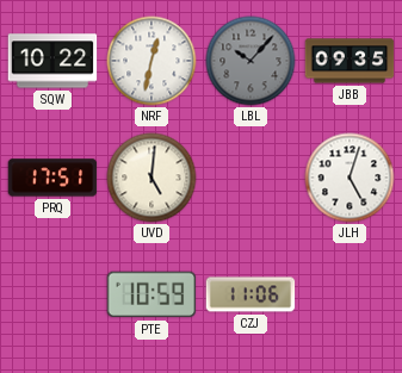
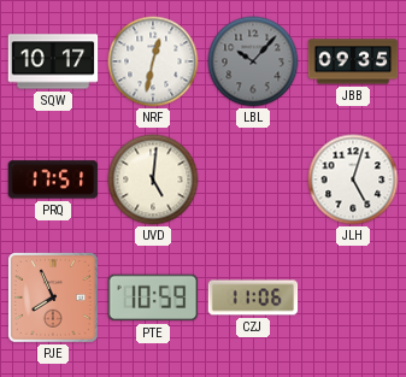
SQW: 10:22 -> 10:17 (53, 61)
PJE: none -> 7:56 (54, 299)
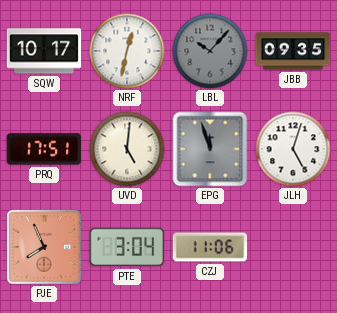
EPG: none -> 11:57 (210, 149)
PTE: 10:59 -> 3:04 (127, 247)
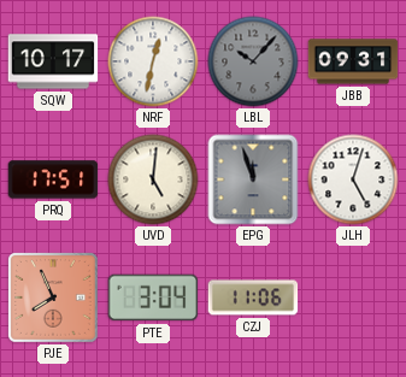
JBB: 09:35 -> 09:31 (353, 61)
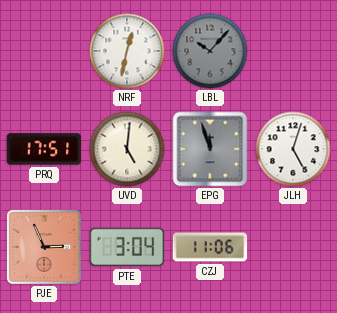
SQW: 10:17 -> none (53, 61)
JBB: 09:31 -> none (353, 61)
PJE: 7:56 -> 2:56 (45, 248)
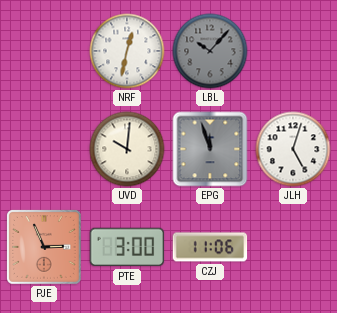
PRQ: 17:51 -> none (44, 149)
UVD: 5:01 -> 10:01 (127, 149)
PTE: 3:04 -> 3:00 (127, 247)
